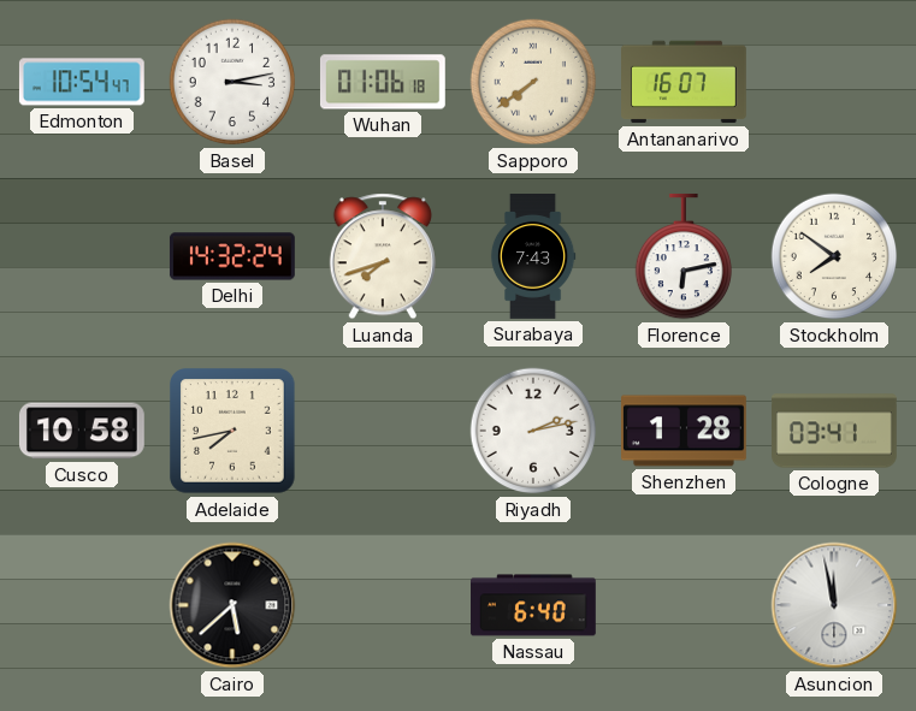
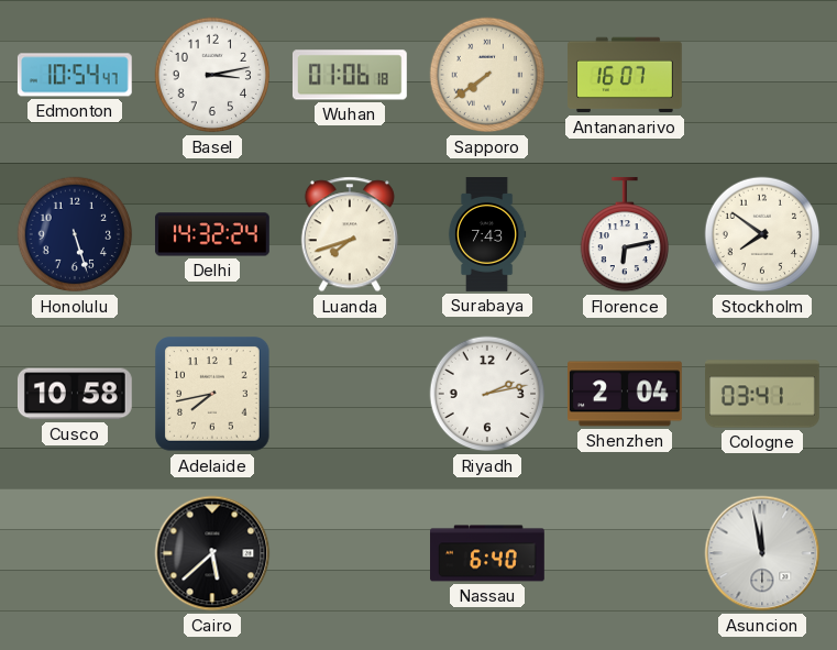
Honolulu: none -> 5:27 (75, 234)
Shenzhen: 1:28 -> 2:04 (626, 394)
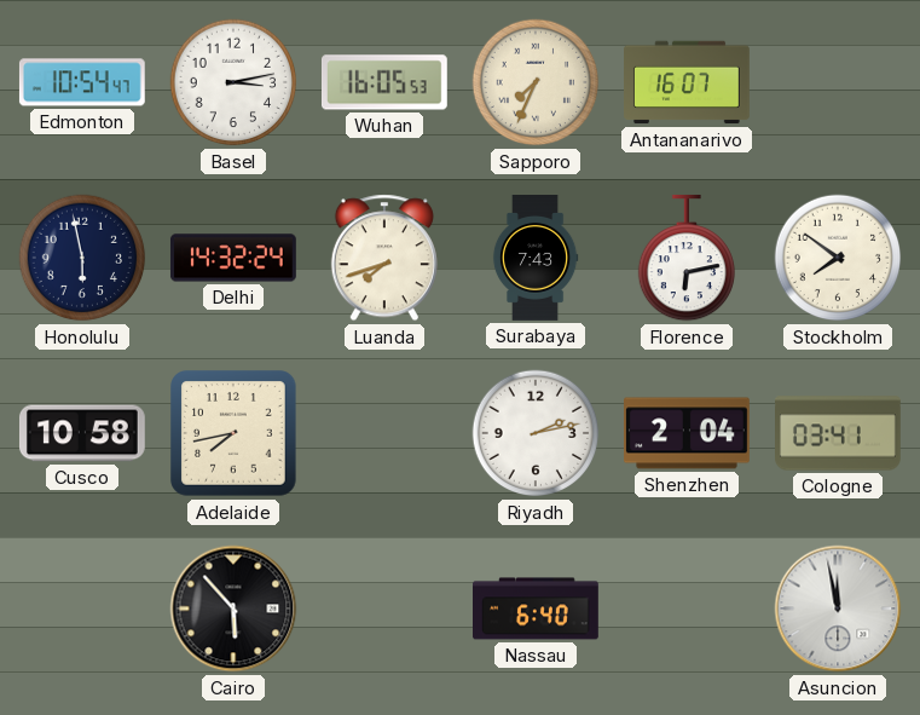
Wuhan: 01:06 -> 16:05 (384, 82)
Sapporo: 7:39 -> 7:34 (536, 82)
Honolulu: 5:27 -> 5:58 (82, 258)
Cairo: 5:38 -> 5:53 (233, 609)
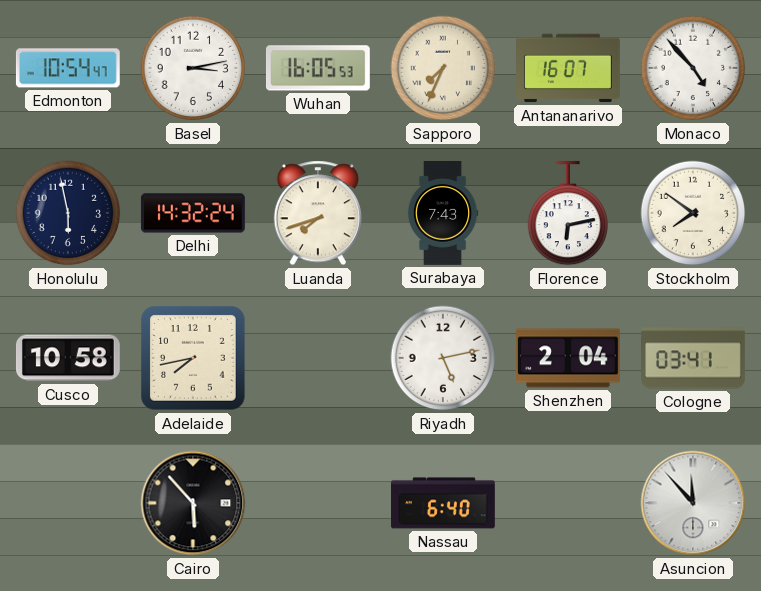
Monaco: none -> 4:53 (693, 68)
Riyadh: 2:13 -> 5:13 (443, 358)
Asuncion: 11:58 -> 11:53 (693, 503)
